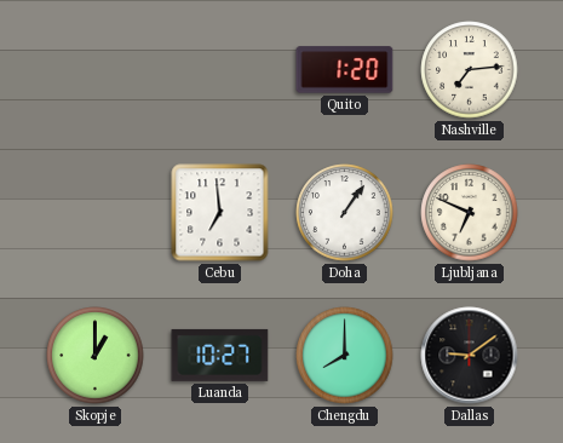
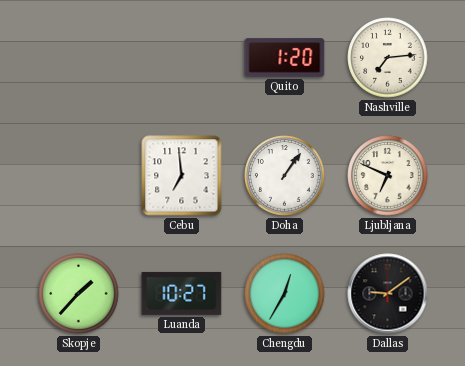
Skopje: 1:00 -> 1:37 (79, 294)
Chengdu: 8:00 -> 12:35 (285, 294)
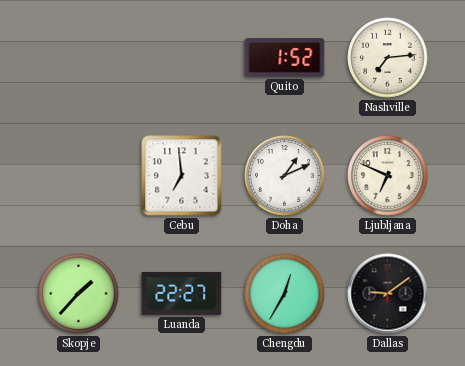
Quito: 1:20 -> 1:52 (285, 58)
Doha: 1:06 -> 1:11 (285, 176)
Luanda: 10:27 -> 22:27 (182, 293)
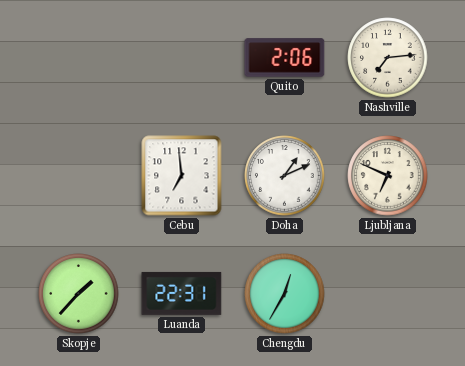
Quito: 1:52 -> 2:06 (285, 58)
Luanda: 22:27 -> 22:31 (182, 293)
Dallas: 9:09 -> none (388, 294)
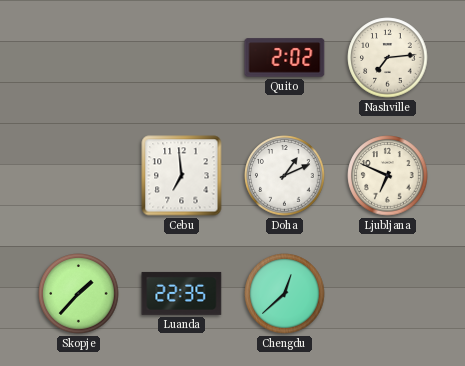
Quito: 2:06 -> 2:02 (285, 58)
Luanda: 22:31 -> 22:35 (182, 293)
Chengdu: 12:35 -> 12:38 (285, 294)
